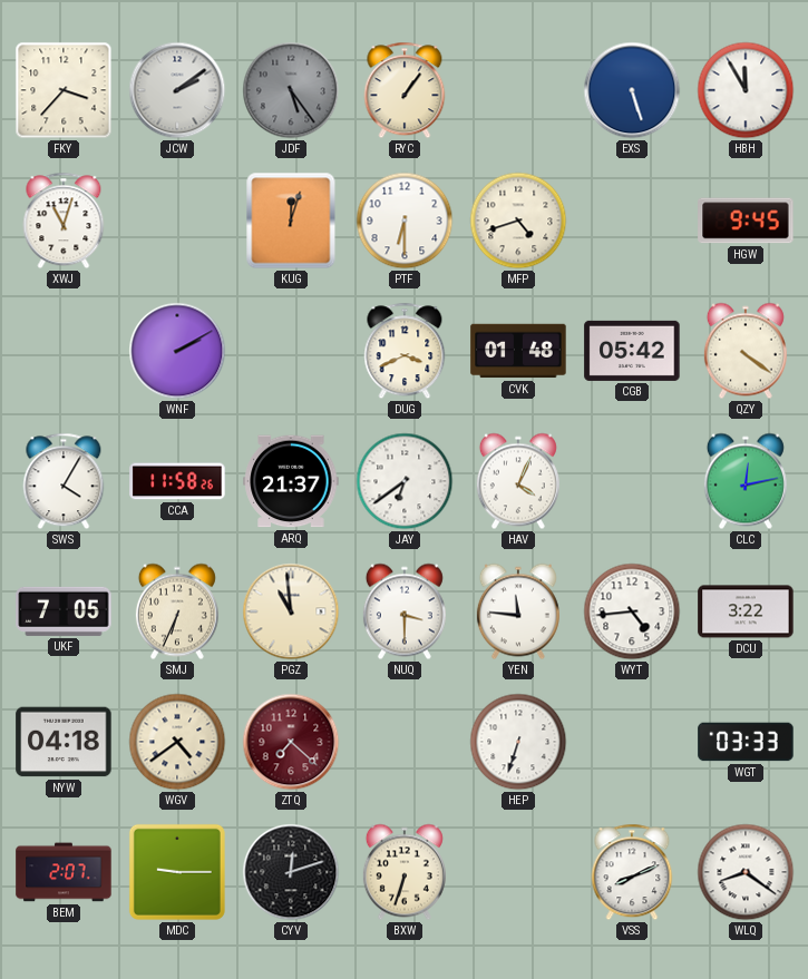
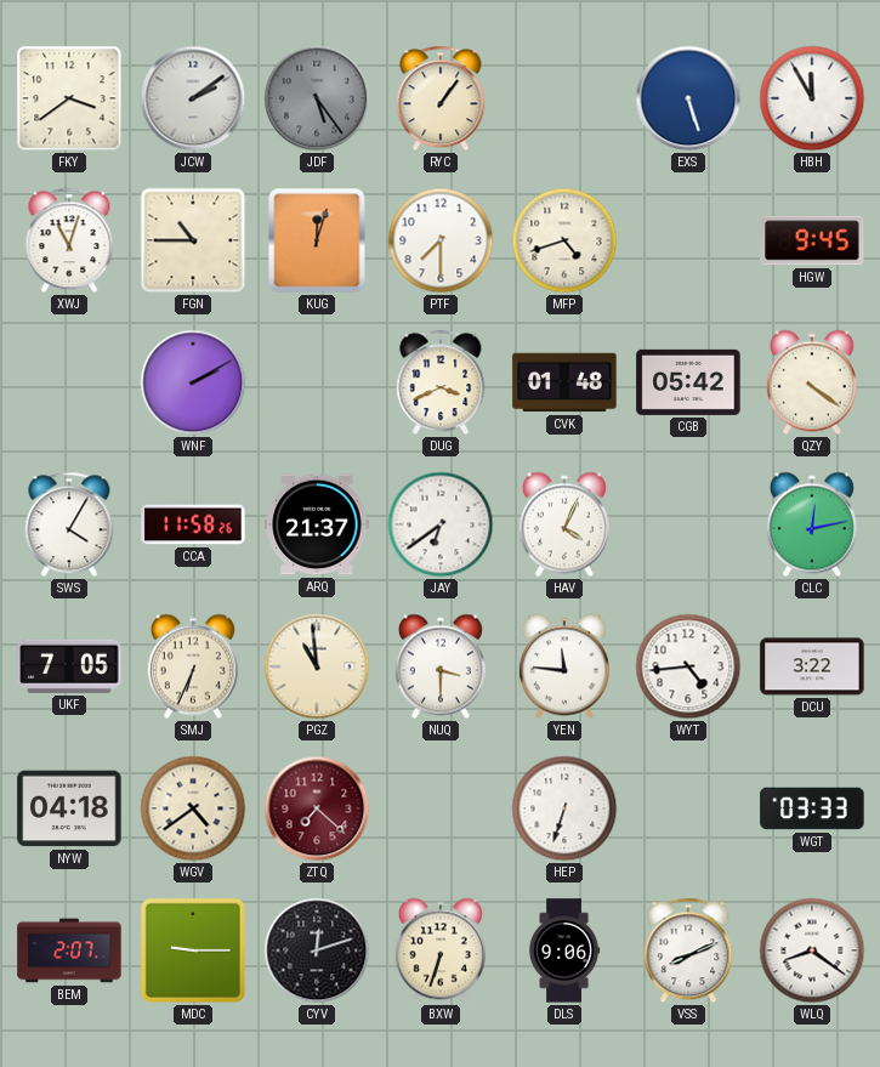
FKY: 3:37 -> 3:39 (69, 98)
FGN: none -> 10:45 (193, 240)
PTF: 6:30 -> 7:30 (441, 240)
DLS: none -> 9:06 (566, 950)
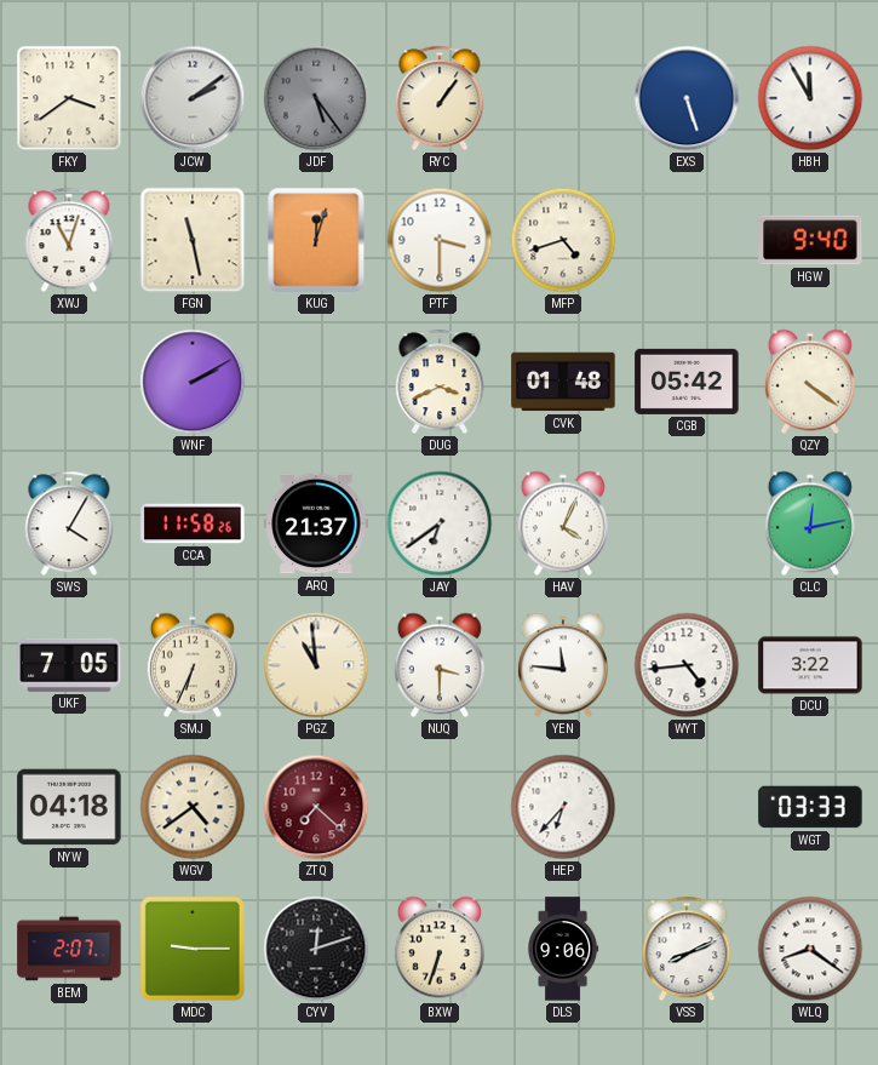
FGN: 10:45 -> 11:28 (193, 240)
PTF: 7:30 -> 3:30 (440, 240)
HGW: 9:45 -> 9:40 (810, 240)
HEP: 6:33 -> 6:37 (563, 807)
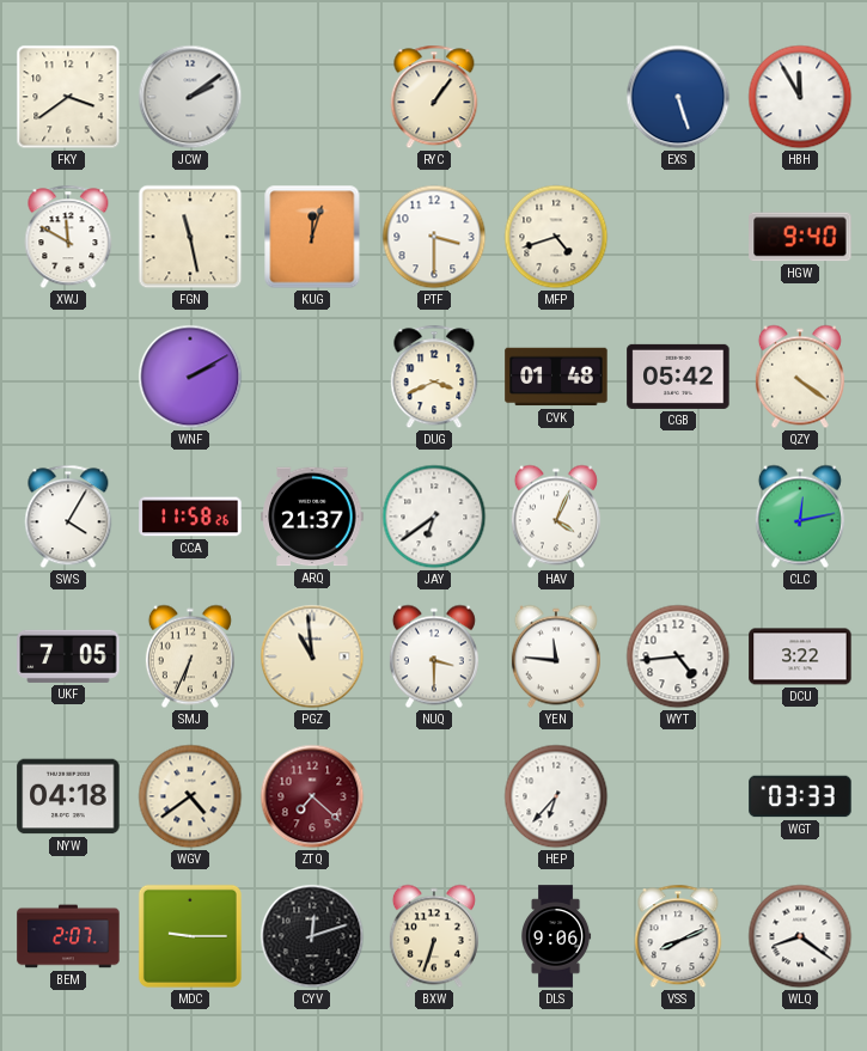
JDF: 5:24 -> none (316, 98)
XWJ: 11:03 -> 11:50 (68, 237)
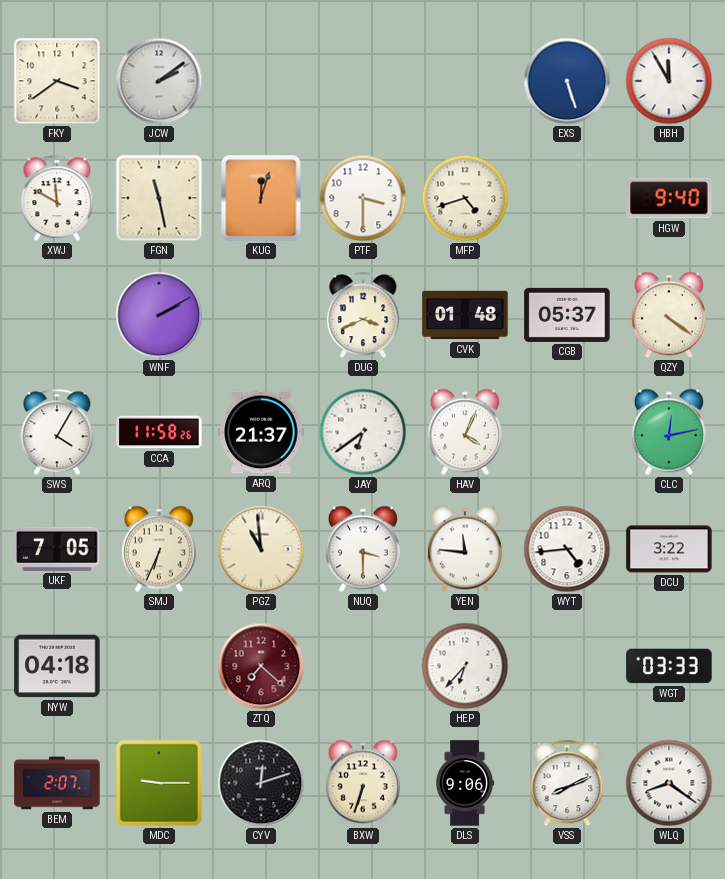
RYC: 1:06 -> none (434, 97)
CGB: 05:42 -> 05:37 (567, 315)
WGV: 4:39 -> none (190, 796)
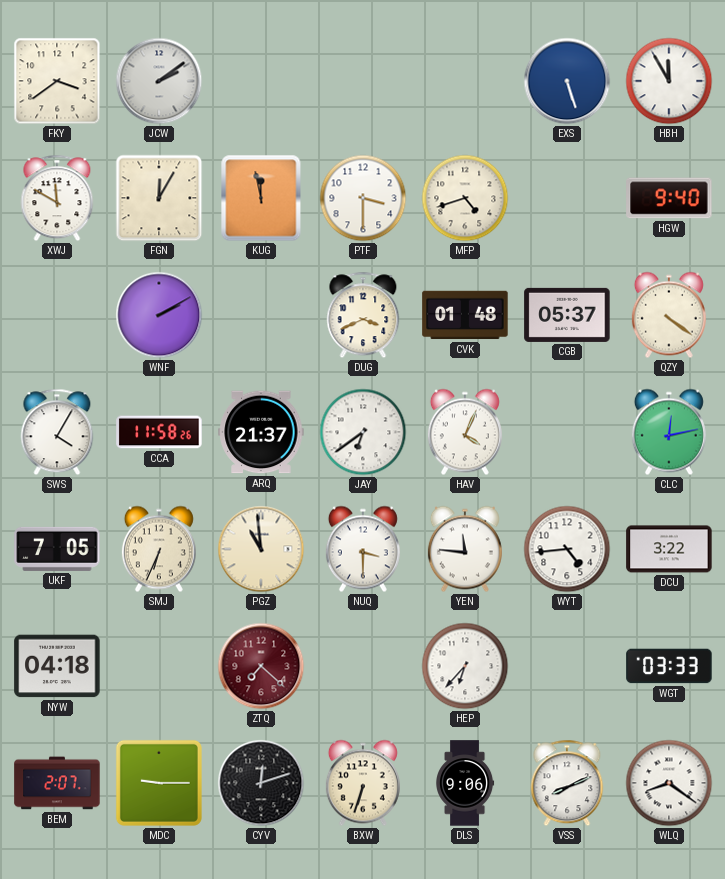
FGN: 11:28 -> 12:05 (159, 198)
KUG: 12:03 -> 11:58 (261, 198)
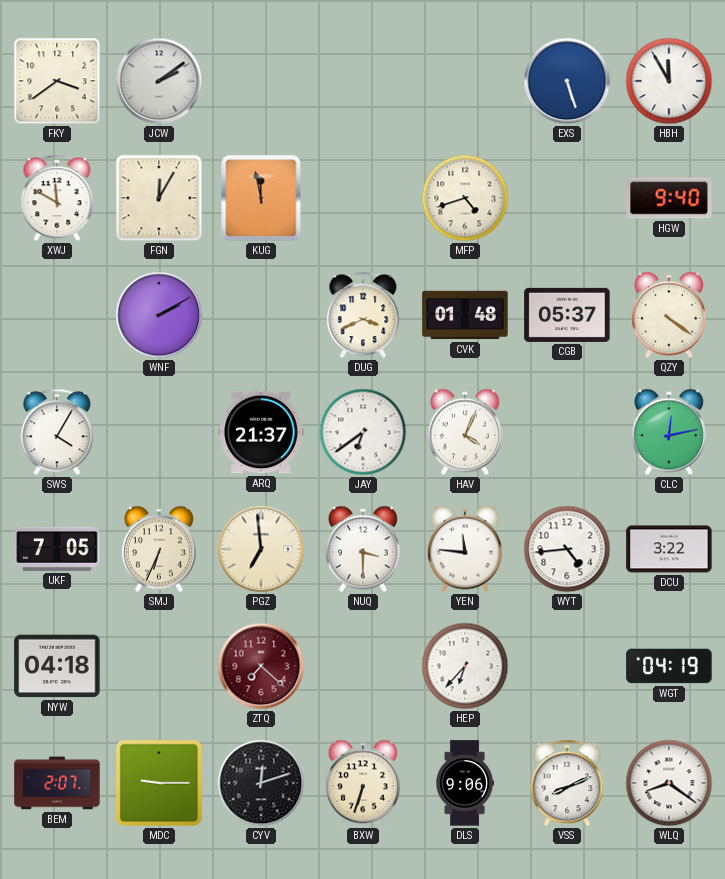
PTF: 3:30 -> none (363, 198)
CCA: 11:58 -> none (159, 432)
PGZ: 10:59 -> 6:59 (261, 549)
WGT: 03:33 -> 04:19 (669, 666)
